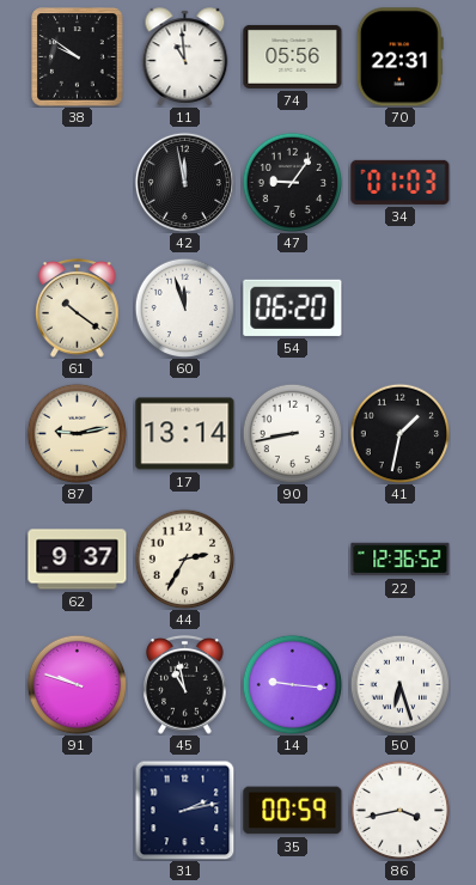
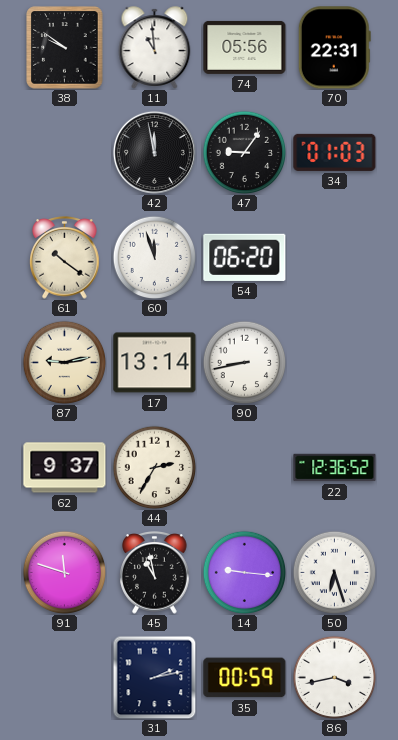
41: 1:32 -> none (399, 433)
91: 9:48 -> 11:48 (64, 572)
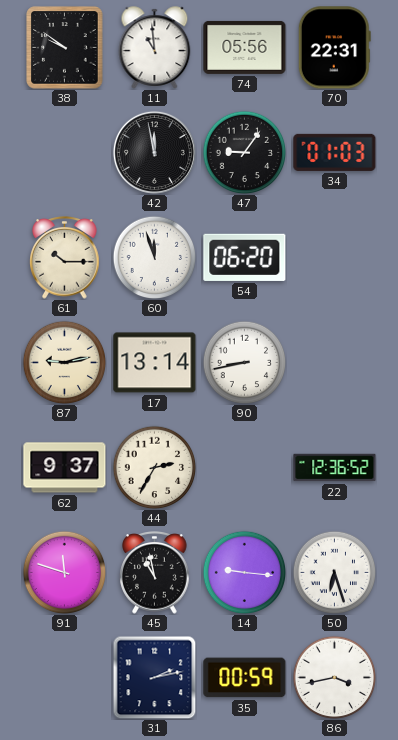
61: 10:21 -> 10:15 (65, 258)
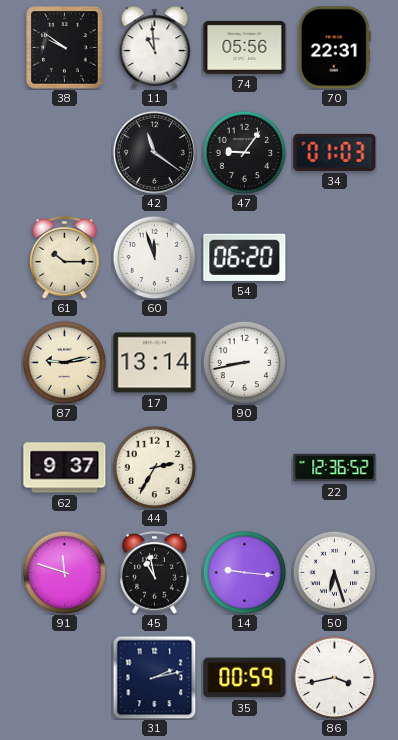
42: 11:58 -> 11:21 (154, 152)
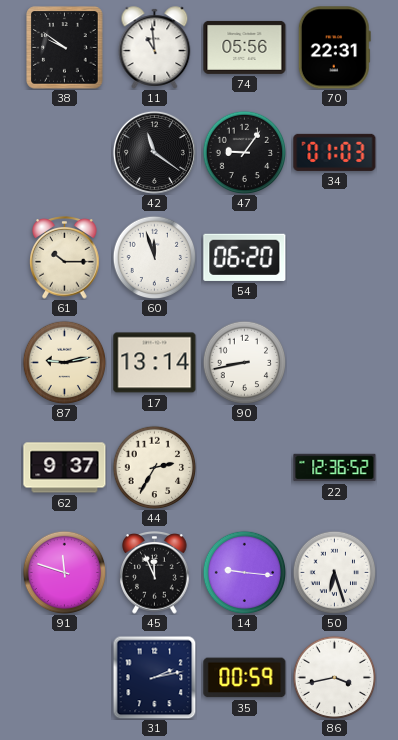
45: 10:58 -> 11:56 (155, 573)
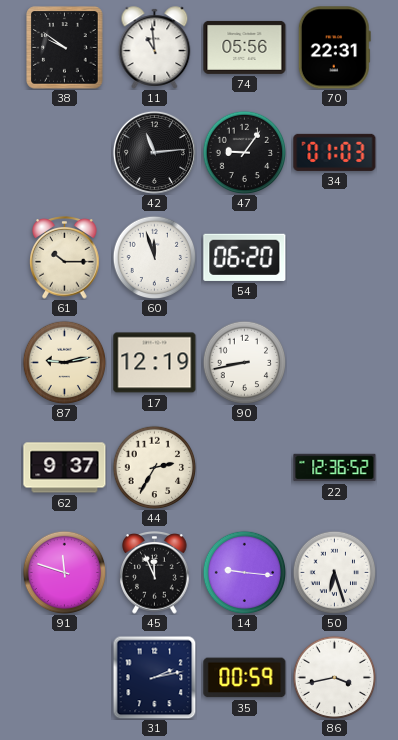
42: 11:21 -> 11:14 (154, 152)
17: 13:14 -> 12:19 (155, 363)
